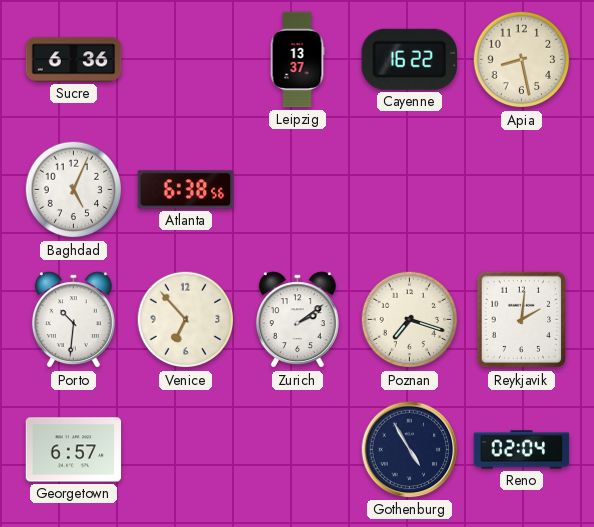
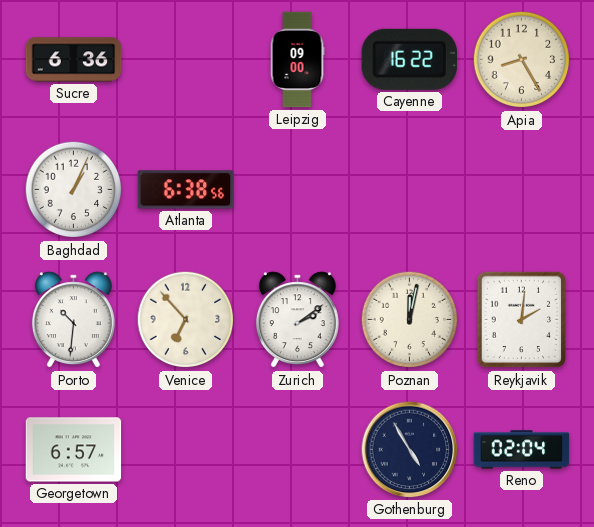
Leipzig: 13:37 -> 09:00 (297, 60)
Apia: 8:28 -> 8:25 (522, 60)
Baghdad: 5:04 -> 1:04 (74, 190)
Poznan: 7:18 -> 12:02 (410, 320)
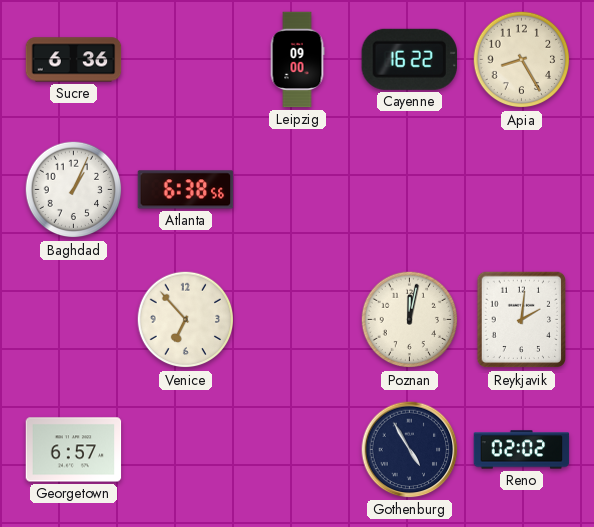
Porto: 10:31 -> none (73, 320)
Zurich: 2:09 -> none (297, 320)
Reno: 02:04 -> 02:02 (522, 450)
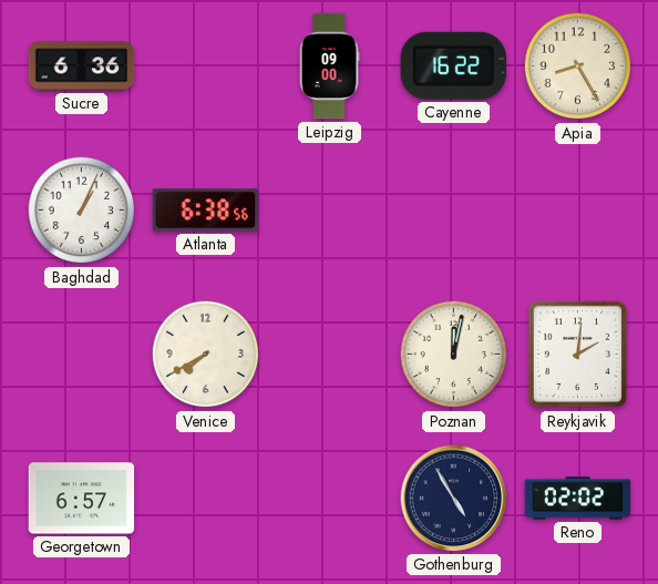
Venice: 6:53 -> 7:40 (206, 355)
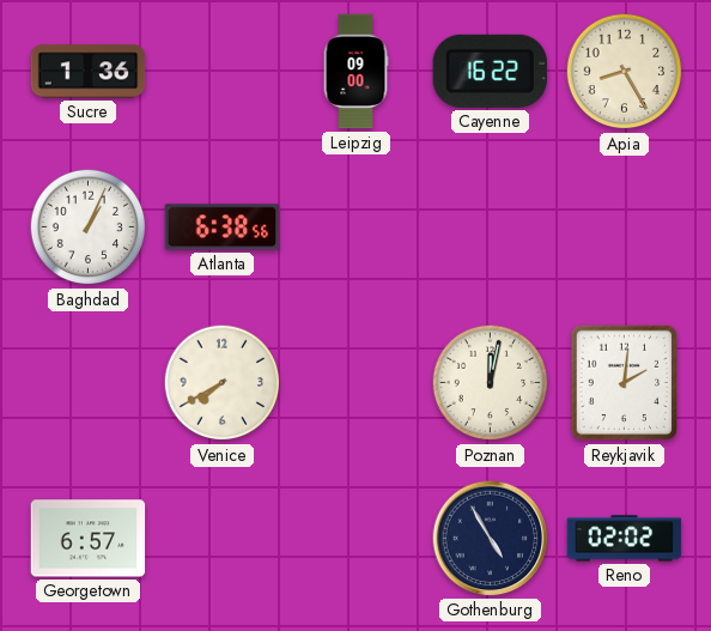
Sucre: 6:36 -> 1:36 (89, 72)
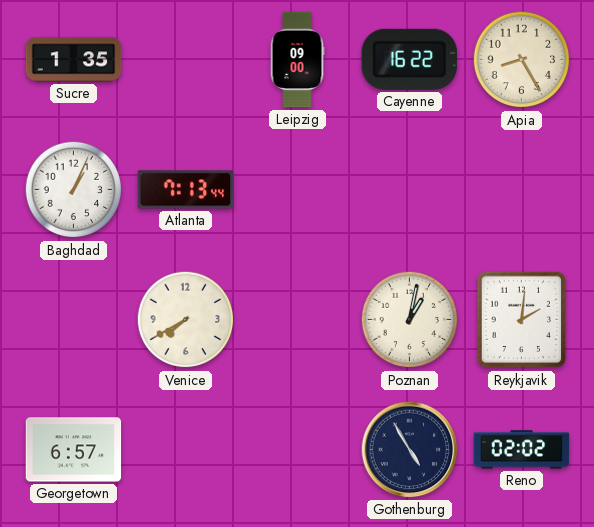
Sucre: 1:36 -> 1:35 (74, 60)
Atlanta: 6:38 -> 7:13 (186, 190)
Poznan: 12:02 -> 1:02 (410, 320)
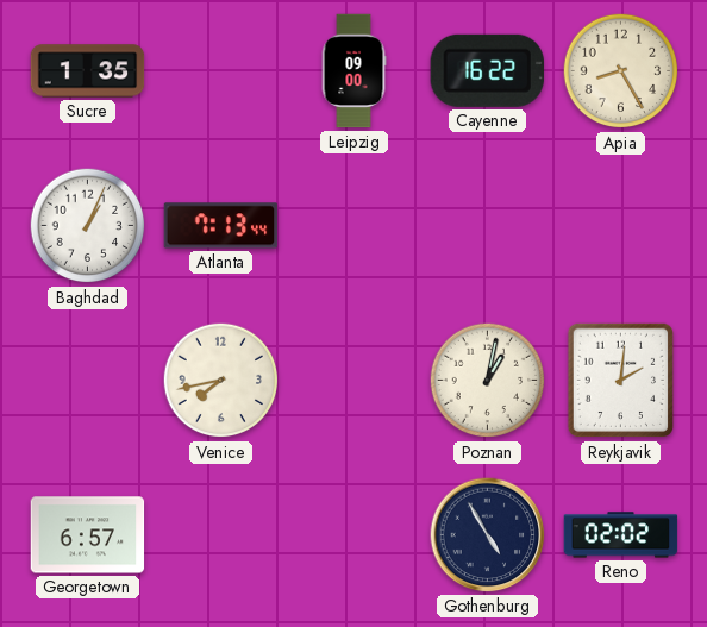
Venice: 7:40 -> 7:43 (221, 381)
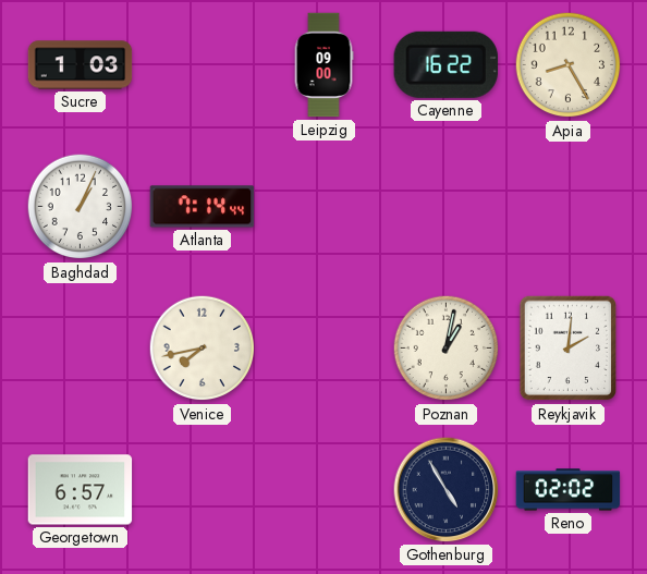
Sucre: 1:35 -> 1:03 (81, 65)
Atlanta: 7:13 -> 7:14 (203, 207)
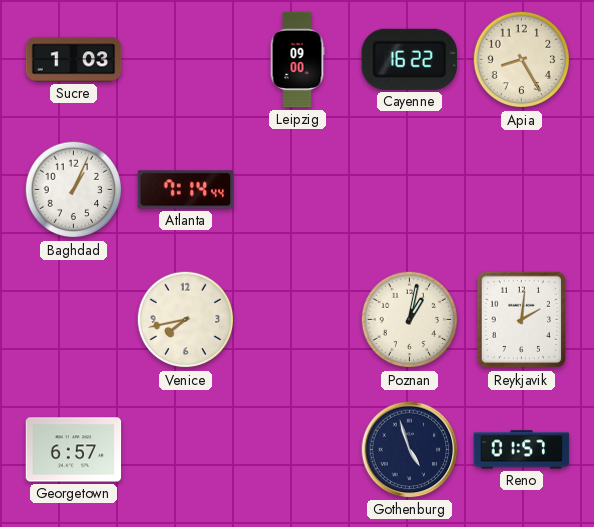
Gothenburg: 4:55 -> 4:57 (410, 450)
Reno: 02:02 -> 01:57 (522, 450)
